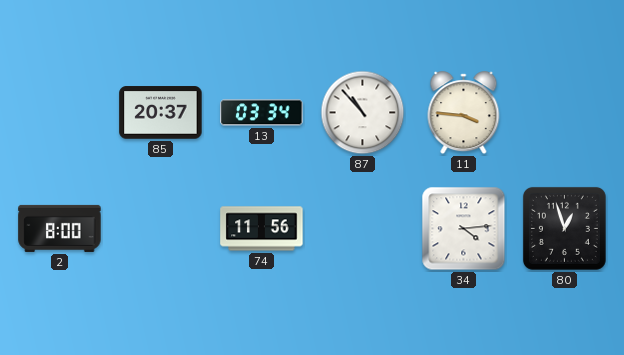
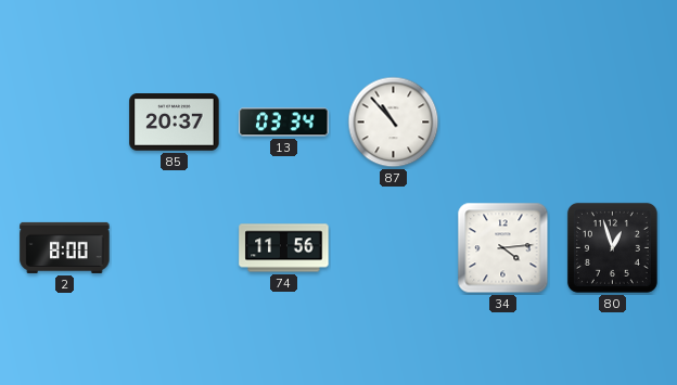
11: 3:46 -> none (464, 113)
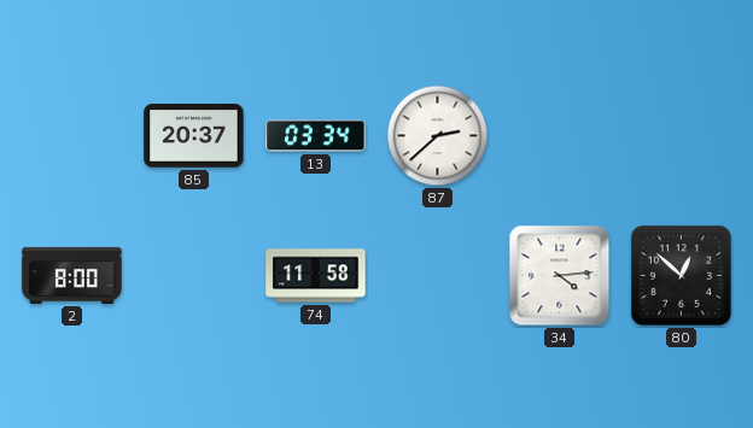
87: 10:53 -> 2:38 (438, 136)
74: 11:56 -> 11:58 (316, 276)
80: 12:57 -> 12:52 (681, 275)
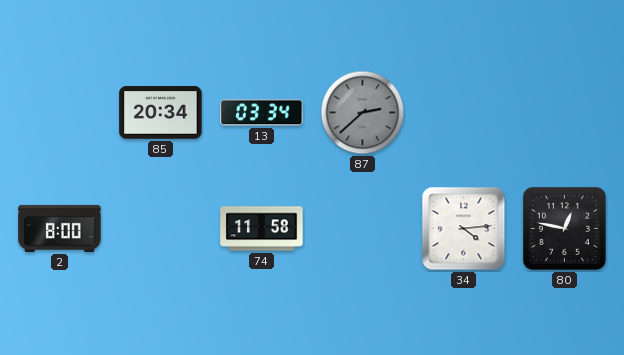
85: 20:37 -> 20:34 (161, 113)
87 dial: white -> grey (363, 113)
80: 12:52 -> 12:47 (564, 228)
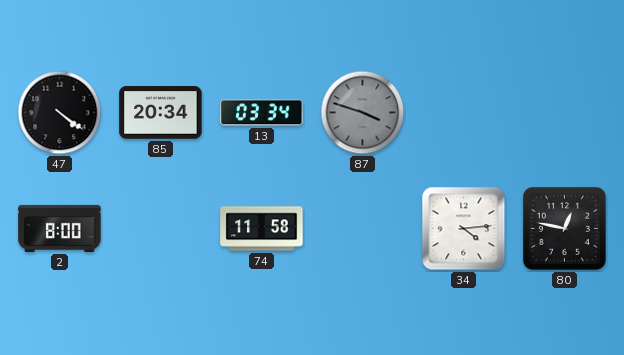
47: none -> 4:21 (60, 113)
87: 2:38 -> 3:48 (363, 113)
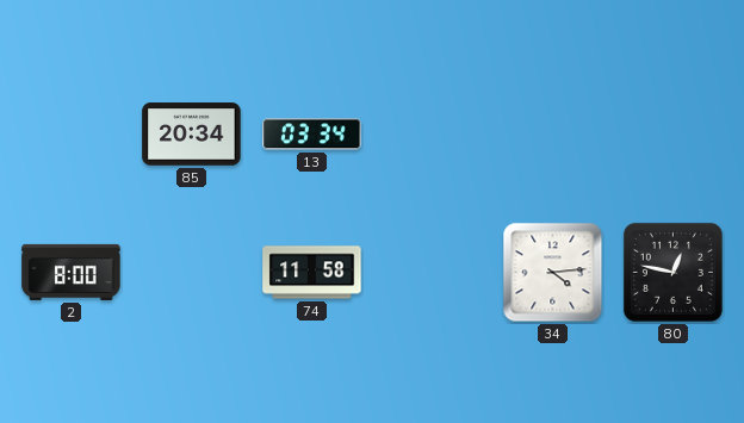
47: 4:21 -> none (60, 113)
87: 3:48 -> none (363, 113)
